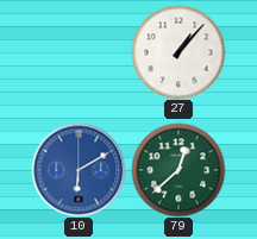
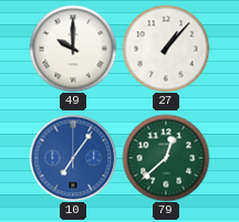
49: none -> 10:00 (73, 49)
10: 6:10 -> 7:06 (73, 158)
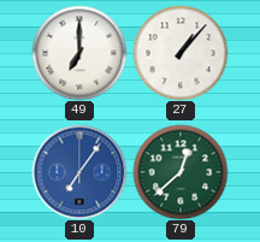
49: 10:00 -> 7:00 (79, 53)
